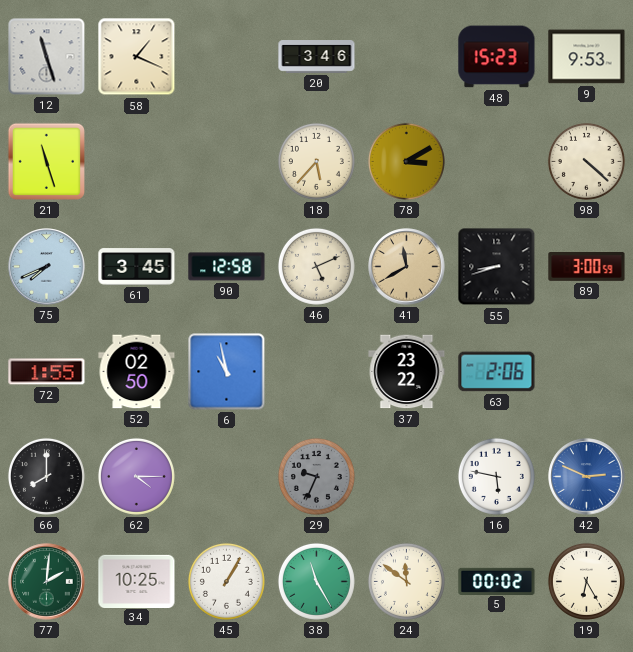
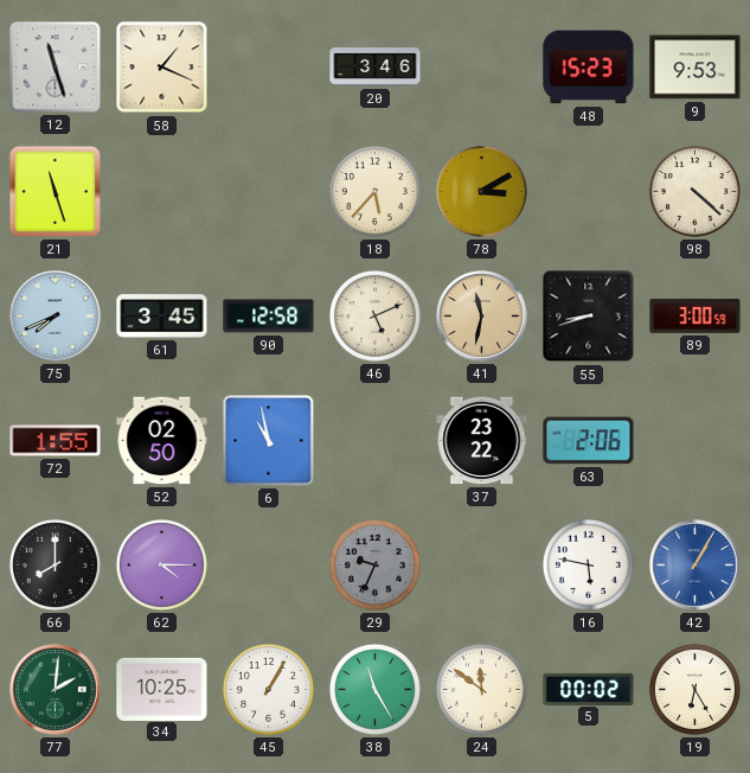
41: 11:40 -> 11:32 (482, 317)
42: 2:49 -> 1:05 (695, 566)
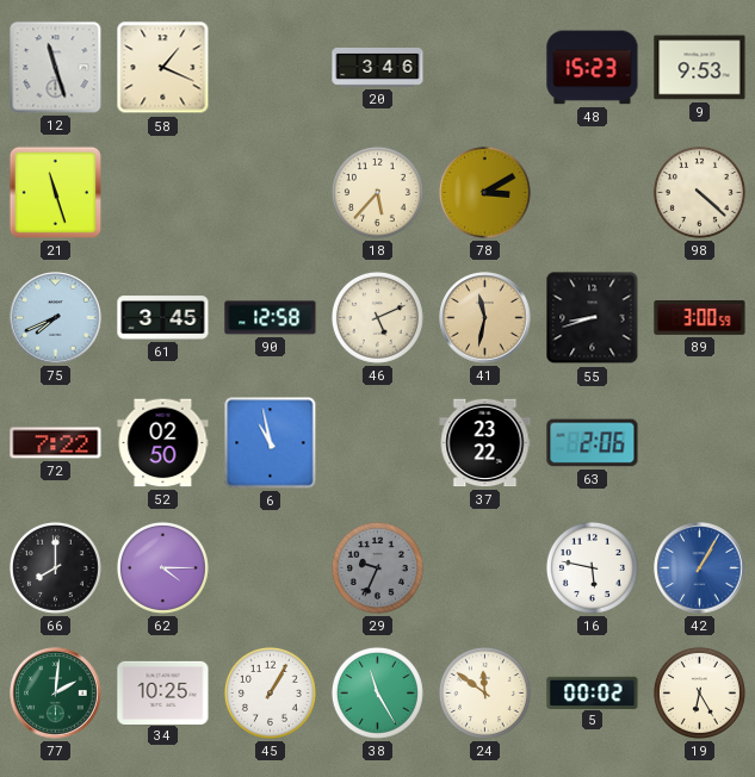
72: 1:55 -> 7:22 (56, 443)
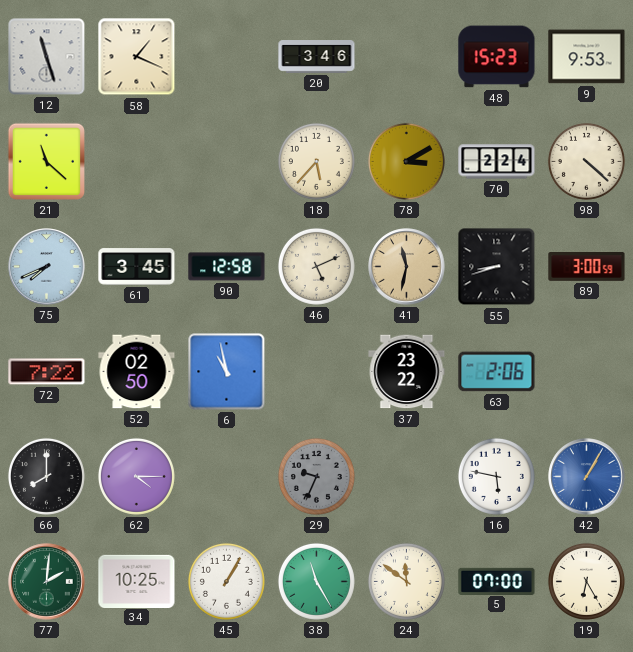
21: 11:27 -> 11:22 (46, 161)
70: none -> 2:24 (497, 162)
5: 00:02 -> 07:00 (497, 581)
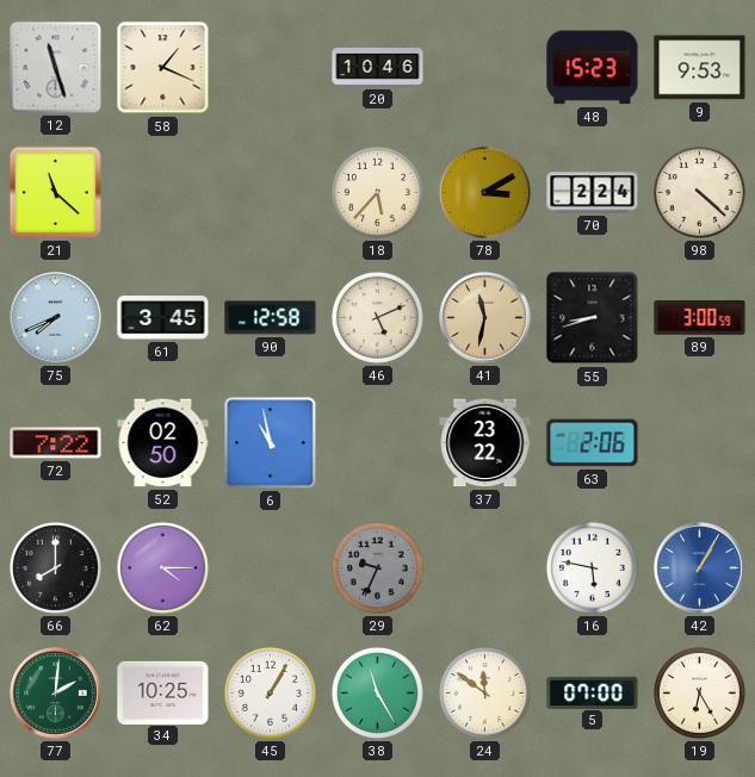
20: 3:46 -> 10:46 (378, 68)
